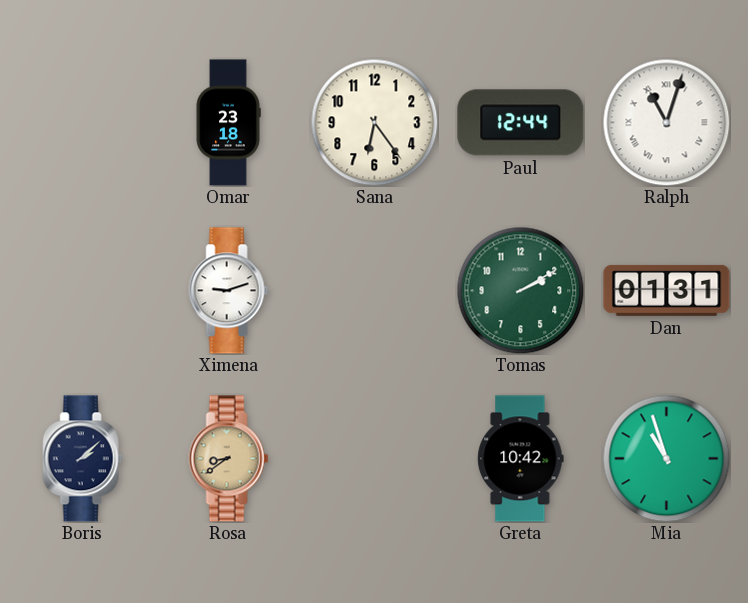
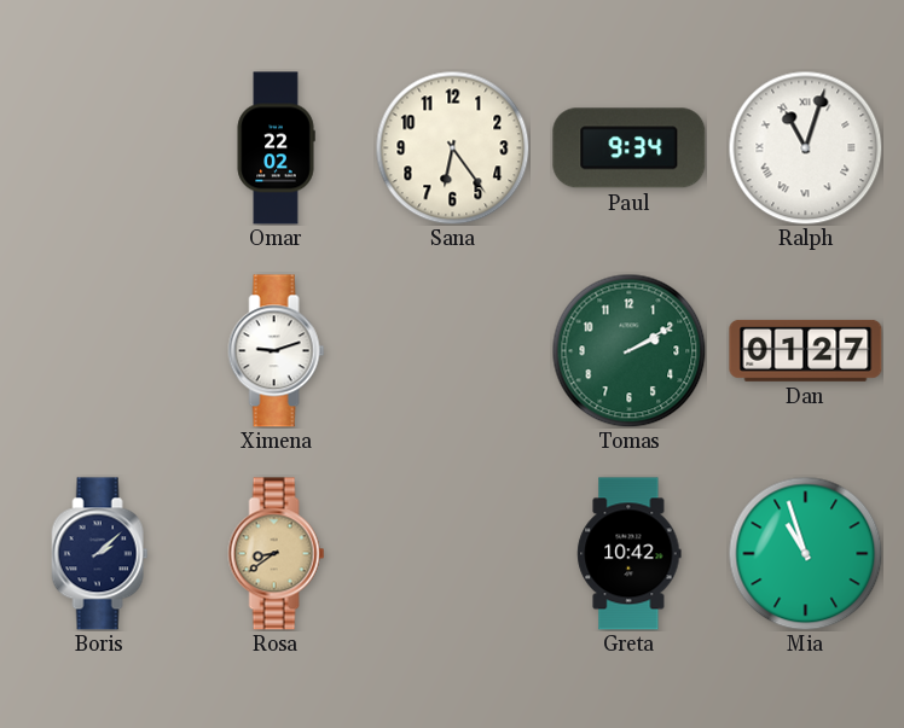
Omar: 23:18 -> 22:02 (276, 148)
Paul: 12:44 -> 9:34 (630, 148)
Dan: 01:31 -> 01:27 (806, 350)
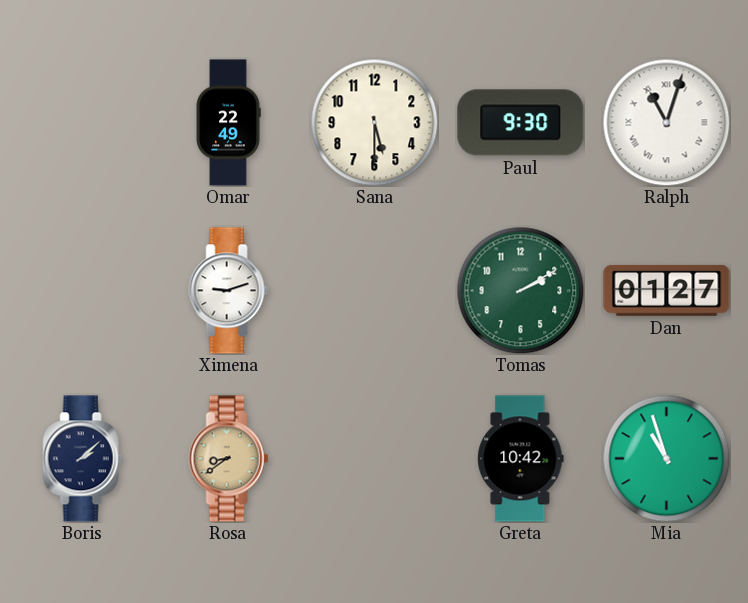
Omar: 22:02 -> 22:49 (228, 123)
Sana: 6:24 -> 5:30 (374, 122)
Paul: 9:34 -> 9:30 (521, 123)
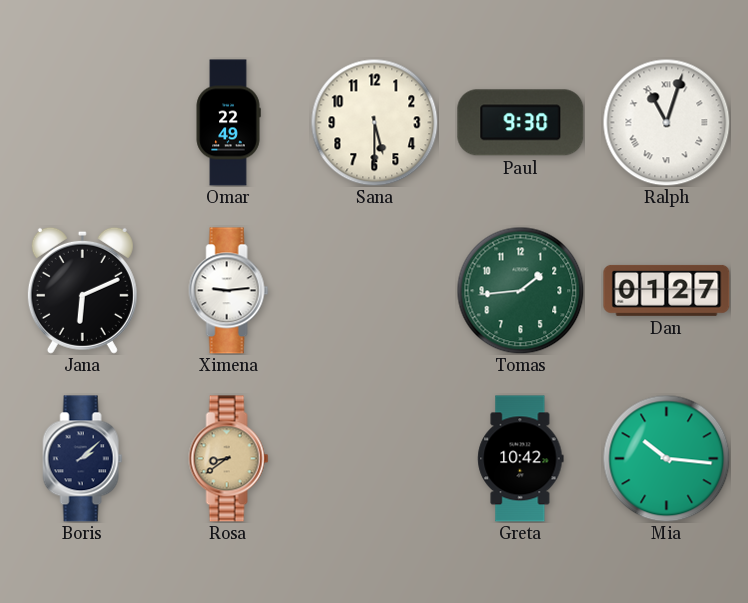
Jana: none -> 6:11 (82, 290)
Ximena: 9:12 -> 9:14 (229, 291)
Tomas: 2:10 -> 1:44 (520, 290)
Mia: 10:57 -> 10:16 (666, 458)
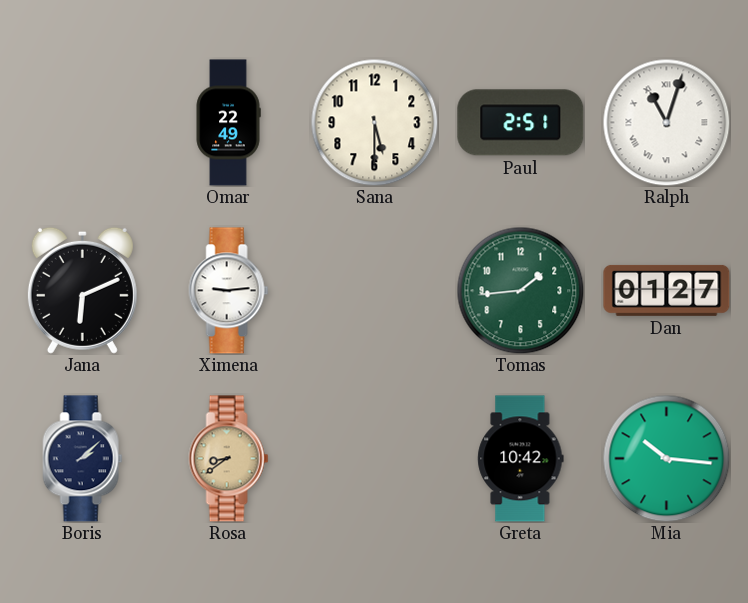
Paul: 9:30 -> 2:51 (521, 123)
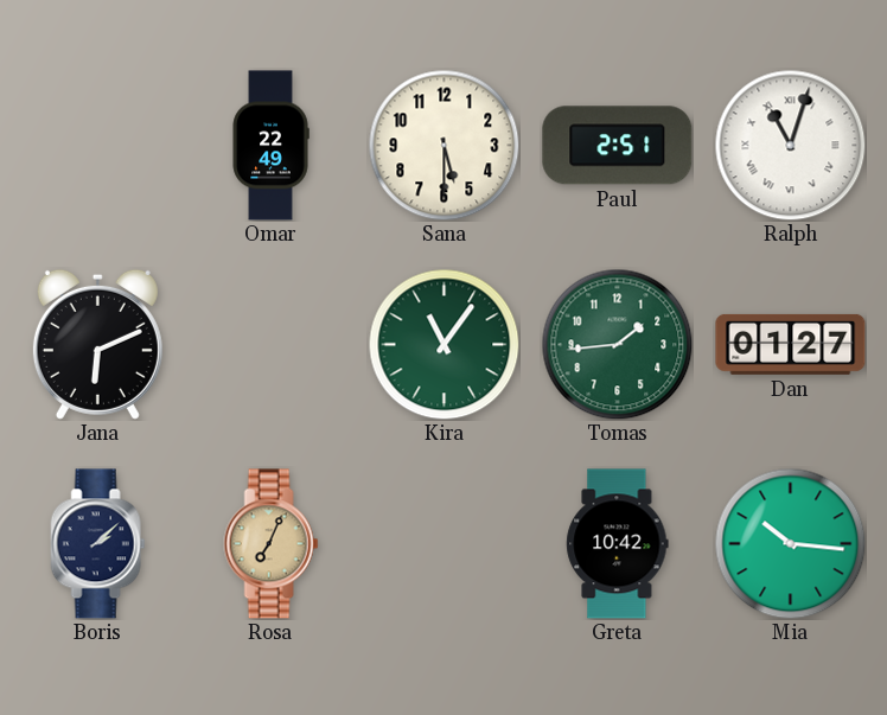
Ximena: 9:14 -> none (229, 291)
Kira: none -> 11:06 (443, 344)
Rosa: 8:39 -> 7:04 (272, 544)
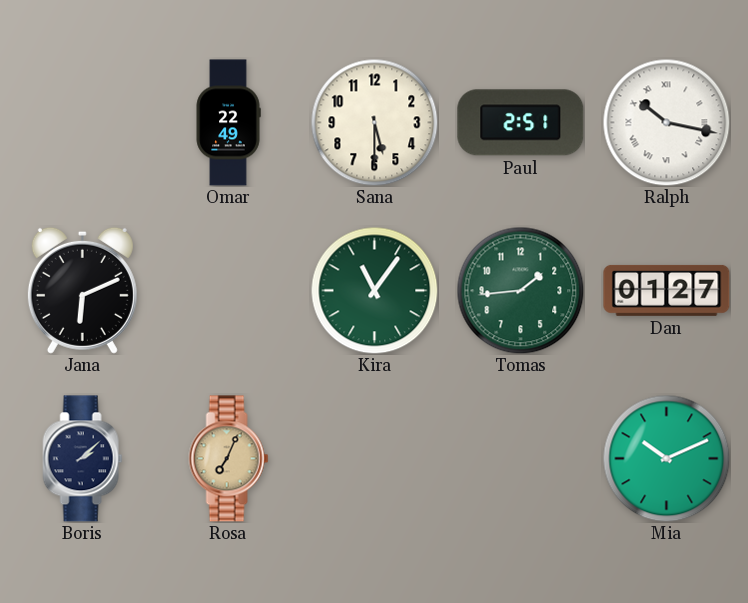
Ralph: 11:03 -> 10:17 (666, 122)
Greta: 10:42 -> none (618, 544)
Mia: 10:16 -> 10:11 (666, 458)
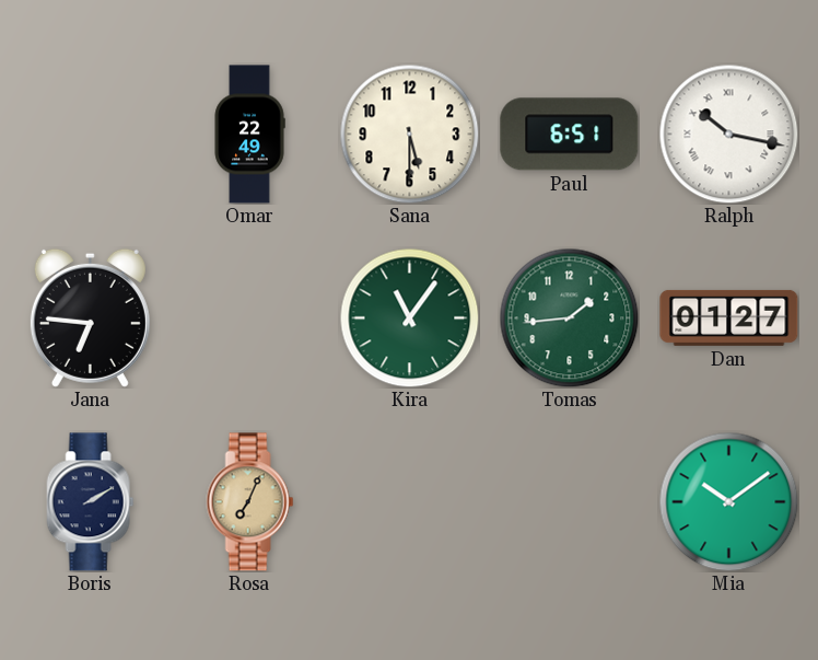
Paul: 2:51 -> 6:51 (570, 135)
Jana: 6:11 -> 6:46 (90, 317)
Boris: 2:08 -> 2:10 (91, 502)
Mia: 10:11 -> 10:09 (728, 501)
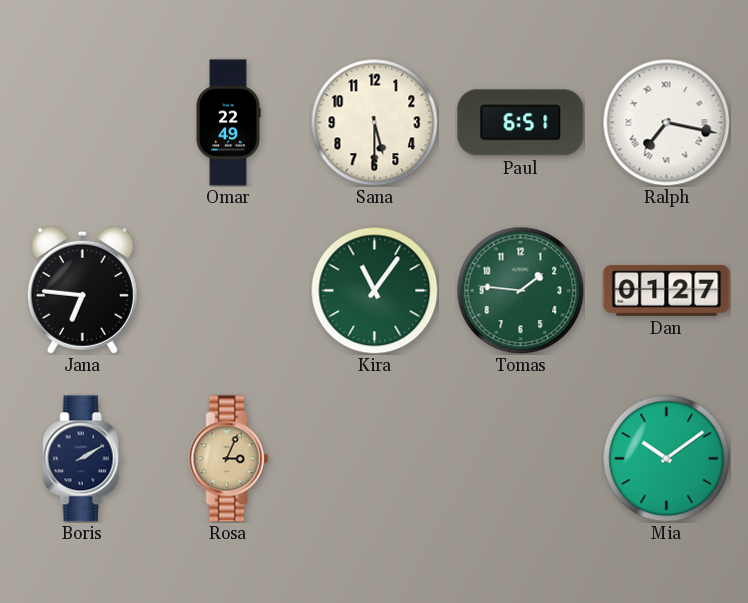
Ralph: 10:17 -> 7:17 (666, 122)
Tomas: 1:44 -> 1:46 (520, 290)
Rosa: 7:04 -> 3:04 (229, 459)
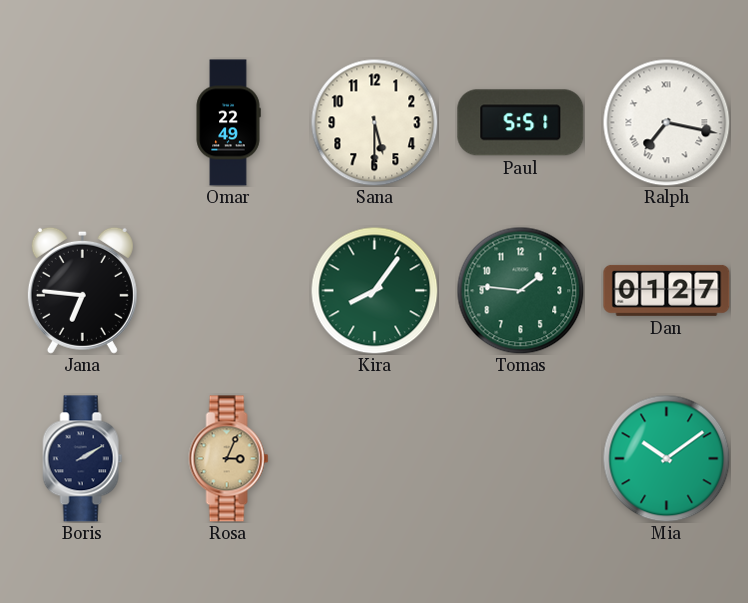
Paul: 6:51 -> 5:51 (521, 123)
Kira: 11:06 -> 8:06 (374, 290)
